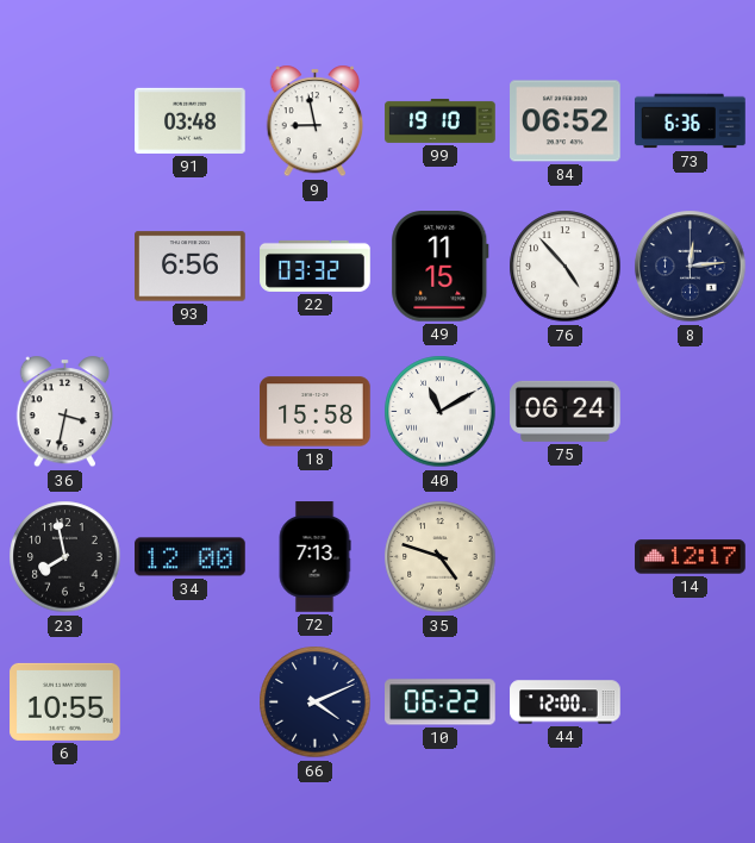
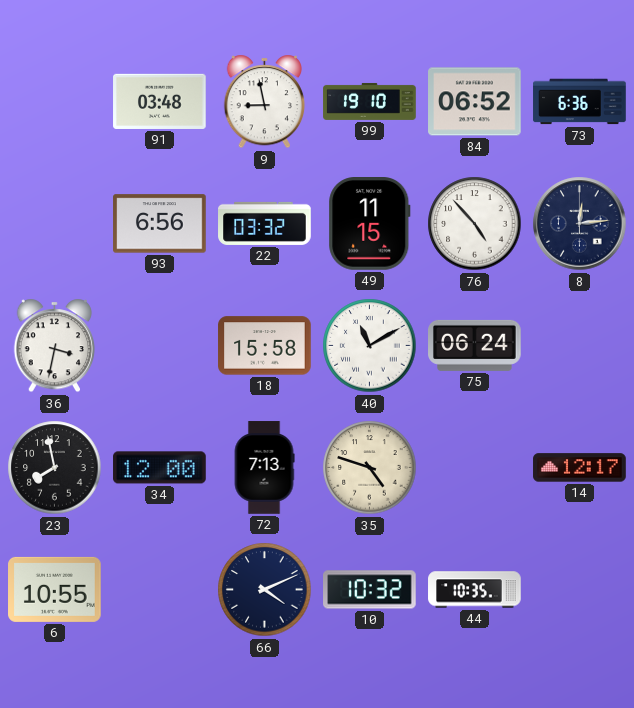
10: 06:22 -> 10:32 (370, 590)
44: 12:00 -> 10:35 (475, 590)
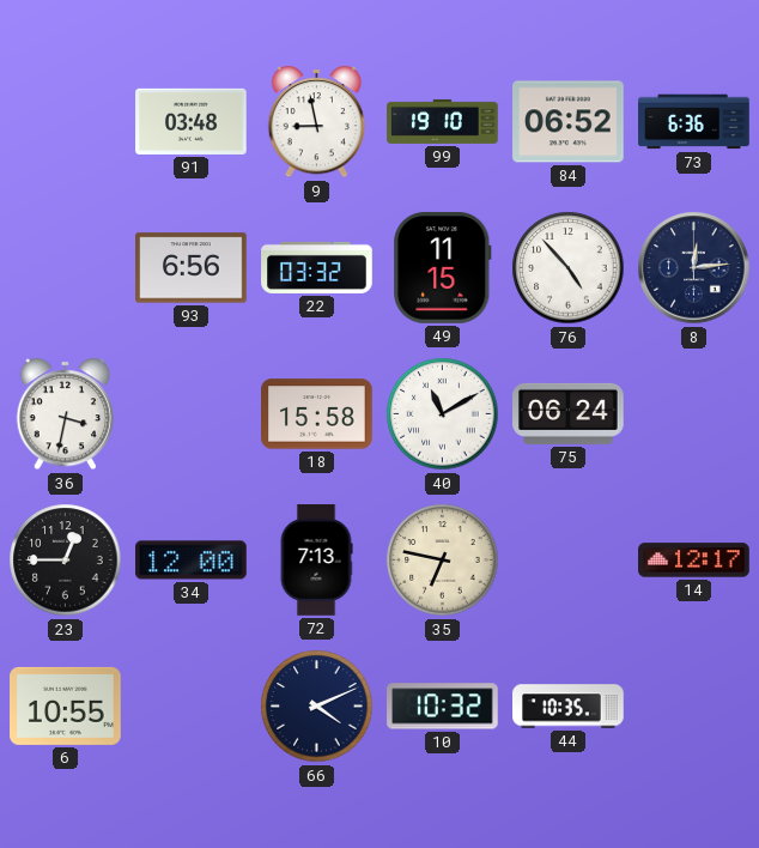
23: 7:58 -> 12:45 (66, 561)
35: 4:48 -> 6:47 (443, 561)
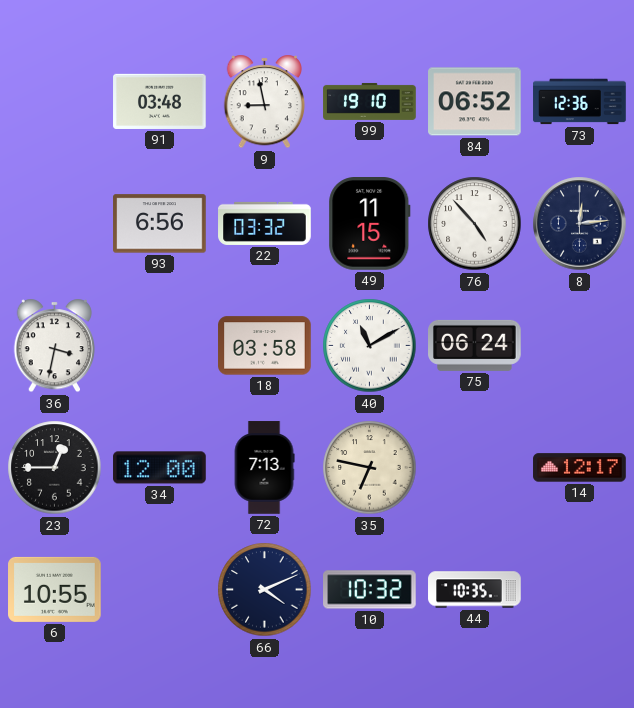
73: 6:36 -> 12:36 (580, 102)
18: 15:58 -> 03:58 (265, 346)
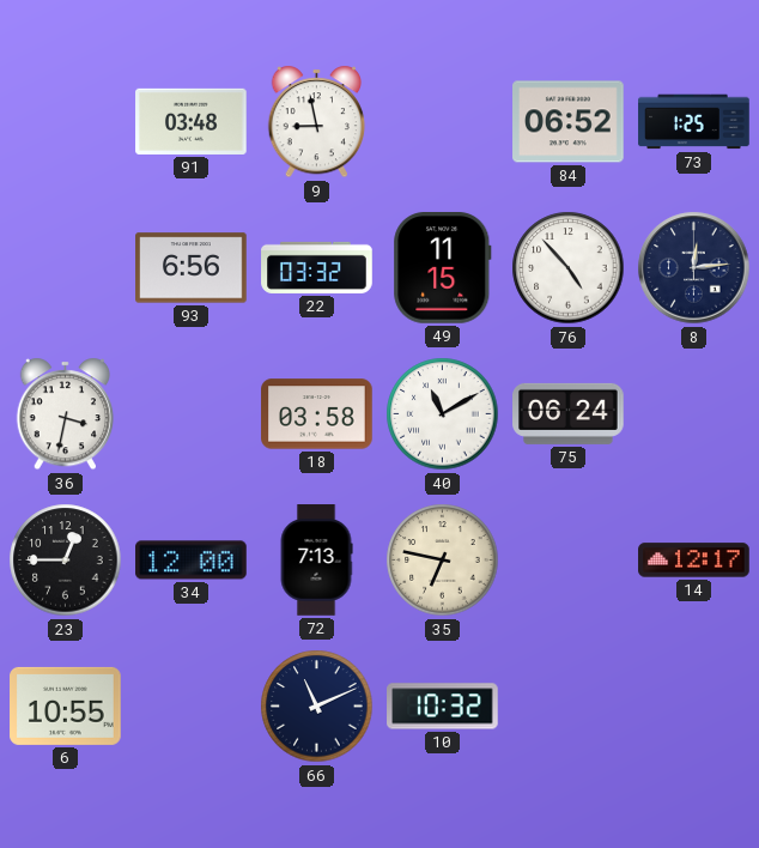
99: 19:10 -> none (370, 101)
73: 12:36 -> 1:25 (694, 122)
66: 4:11 -> 11:11 (317, 707)
44: 10:35 -> none (475, 590)
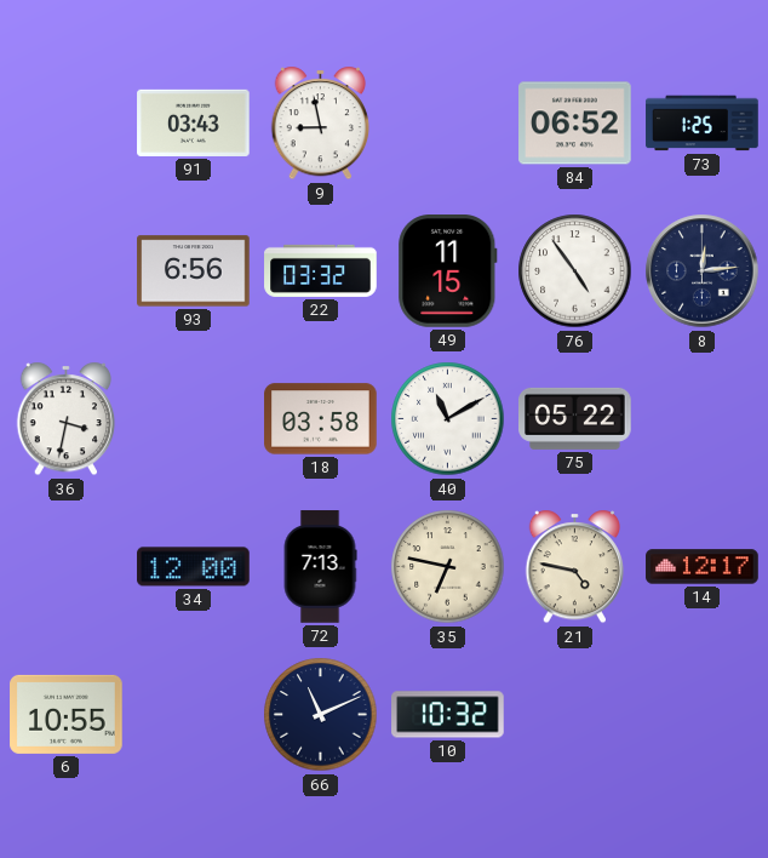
91: 03:48 -> 03:43 (194, 122)
76: 4:53 -> 4:54 (575, 271)
75: 06:24 -> 05:22 (575, 418)
23: 12:45 -> none (66, 561)
21: none -> 4:47 (575, 567)
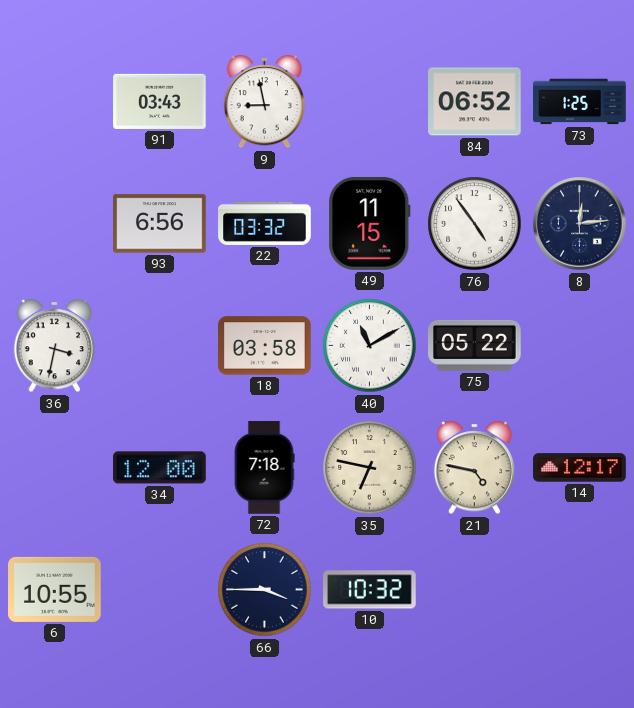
72: 7:13 -> 7:18 (264, 468)
66: 11:11 -> 3:45 (265, 590)
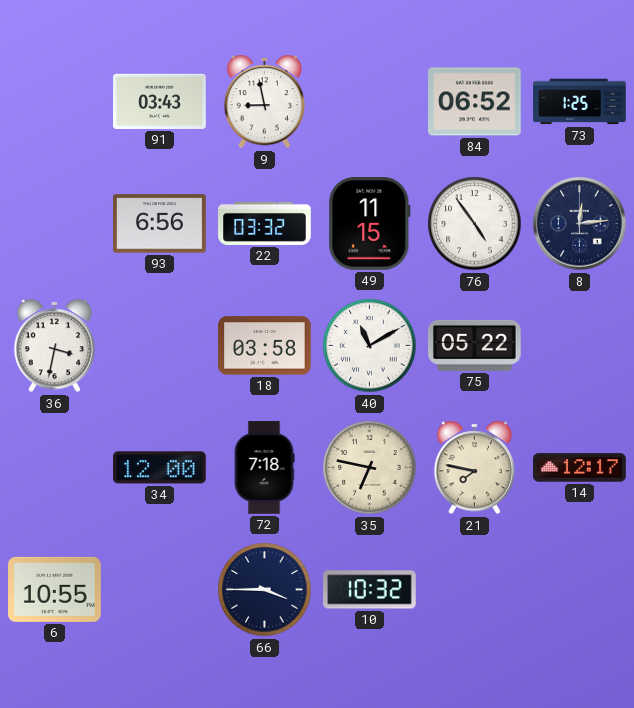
21: 4:47 -> 7:47 (475, 468)
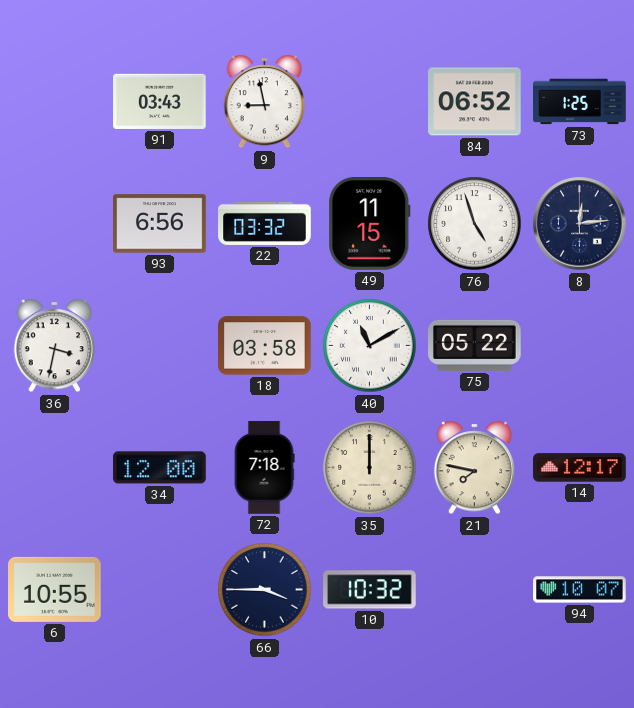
76: 4:54 -> 4:57 (475, 224)
35: 6:47 -> 12:00 (370, 468)
94: none -> 10:07 (580, 590)
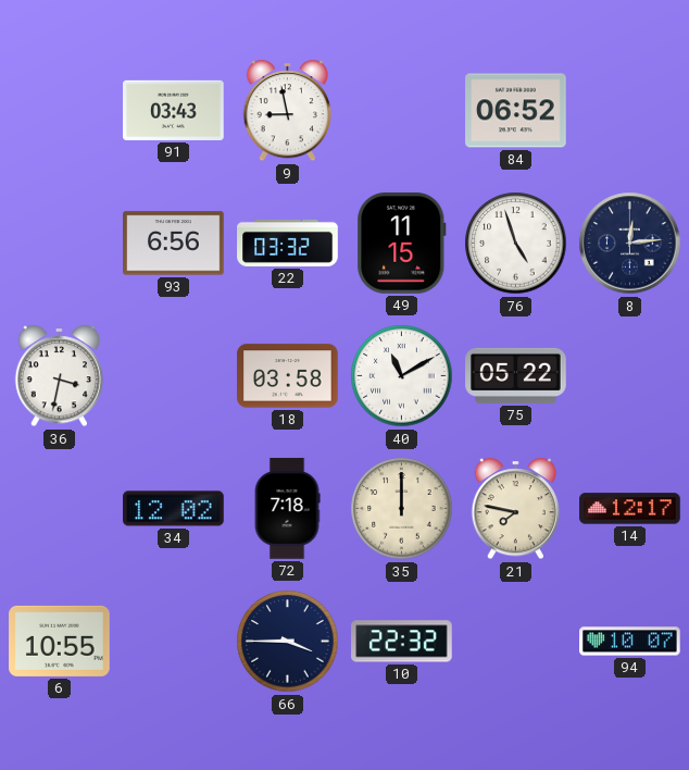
73: 1:25 -> none (580, 102)
34: 12:00 -> 12:02 (174, 509)
10: 10:32 -> 22:32 (402, 642)
